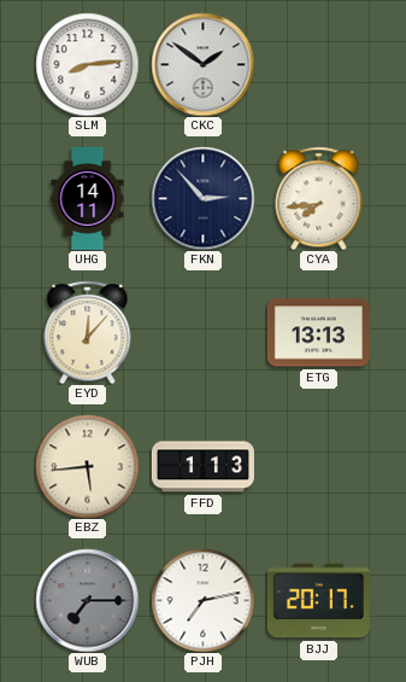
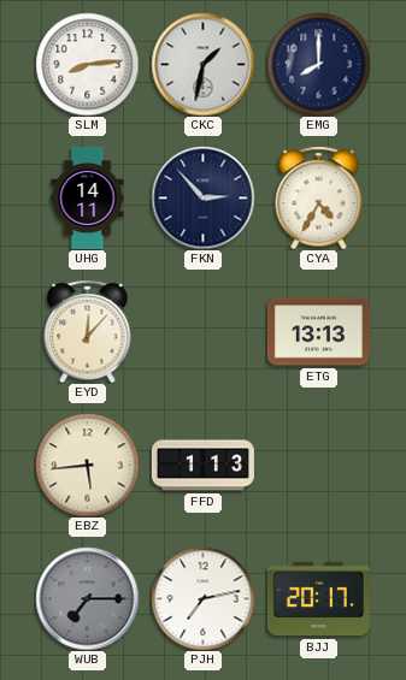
CKC: 1:51 -> 1:32 (202, 64)
EMG: none -> 8:00 (318, 64)
CYA: 7:44 -> 4:35 (319, 197)
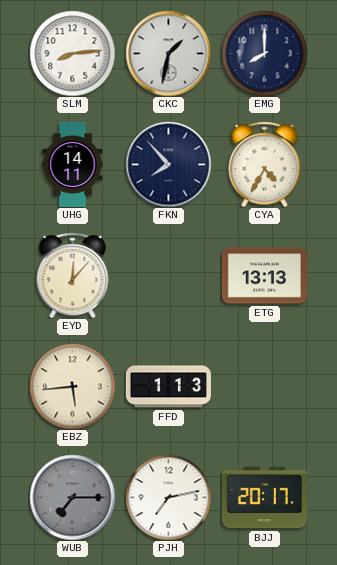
FKN: 2:53 -> 7:53 (168, 164)
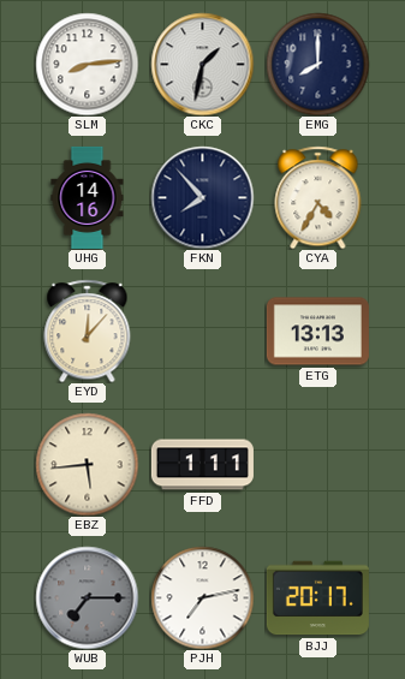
UHG: 14:11 -> 14:16 (88, 197)
FFD: 1:13 -> 1:11 (202, 465)
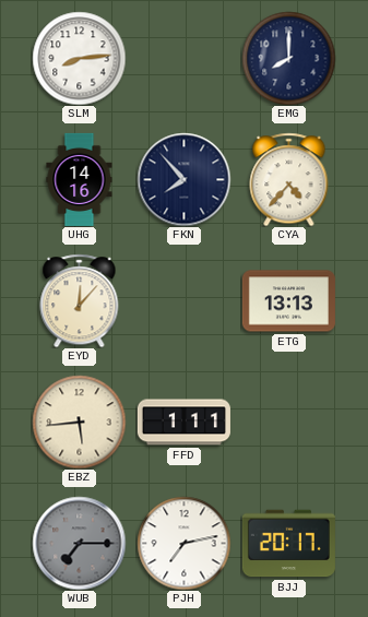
CKC: 1:32 -> none (202, 64)
CYA: 4:35 -> 4:37 (289, 179)
